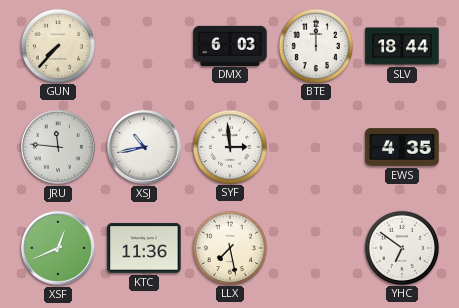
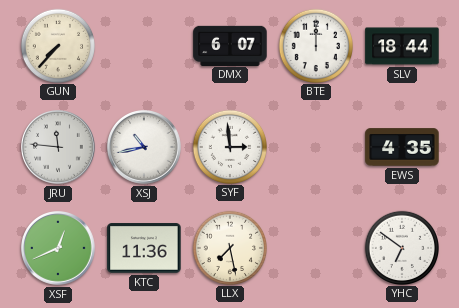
DMX: 6:03 -> 6:07 (230, 45)
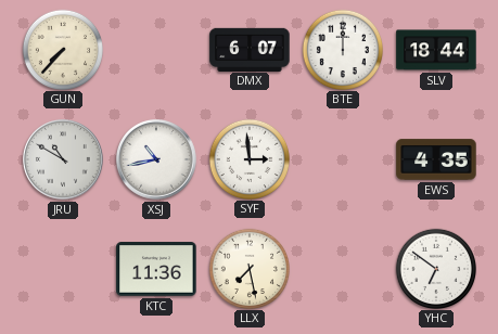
JRU: 11:46 -> 10:50 (64, 160)
XSF: 12:41 -> none (59, 249)
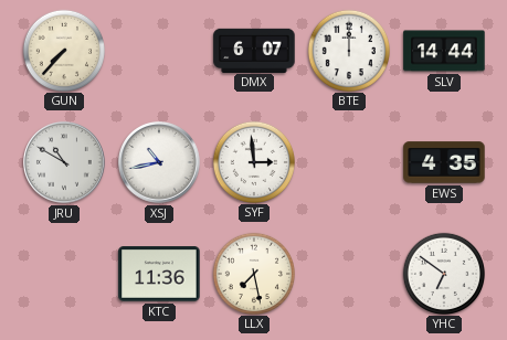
SLV: 18:44 -> 14:44 (444, 51)
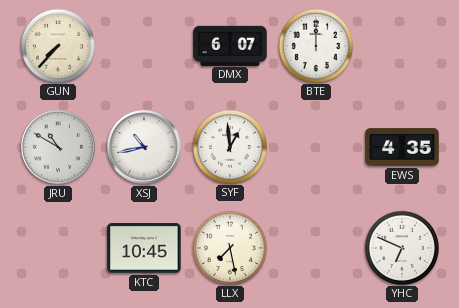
SLV: 14:44 -> none (444, 51)
SYF: 2:59 -> 12:59 (229, 146)
KTC: 11:36 -> 10:45 (144, 248)
YHC: 6:51 -> 6:49 (401, 247)
